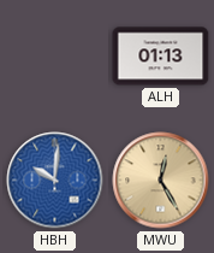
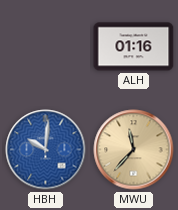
ALH: 01:13 -> 01:16 (134, 47)
MWU: 12:25 -> 11:37 (134, 150)
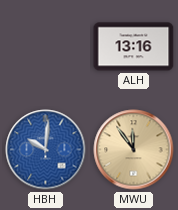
ALH: 01:16 -> 13:16 (134, 47)
MWU: 11:37 -> 11:54 (134, 150)
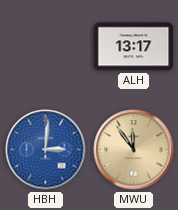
ALH: 13:16 -> 13:17 (134, 47)
HBH: 10:01 -> 3:01 (46, 150)
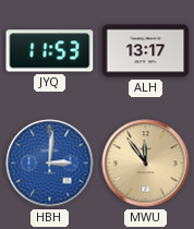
JYQ: none -> 11:53 (50, 51)
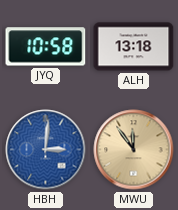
JYQ: 11:53 -> 10:58 (46, 47)
ALH: 13:17 -> 13:18 (134, 47)
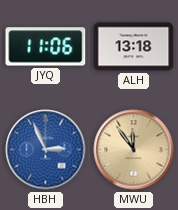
JYQ: 10:58 -> 11:06 (46, 47)
HBH: 3:01 -> 2:56 (46, 150)
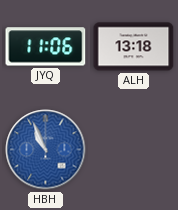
HBH: 2:56 -> 10:56 (46, 150)
MWU: 11:54 -> none (134, 150)
